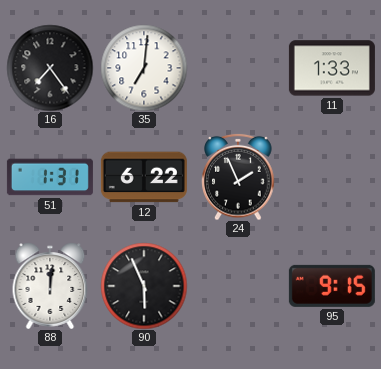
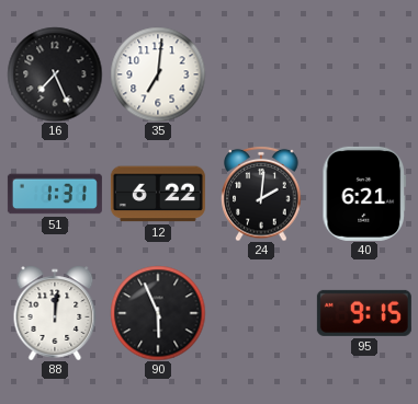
16: 7:24 -> 7:26 (55, 74)
11: 1:33 -> none (332, 68)
24: 1:56 -> 2:01 (261, 194)
40: none -> 6:21 (364, 194)
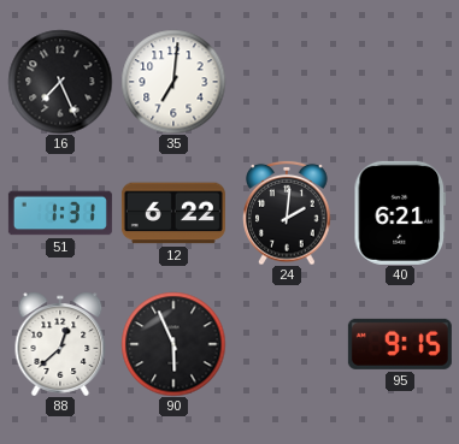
88: 12:01 -> 12:38 (60, 344)
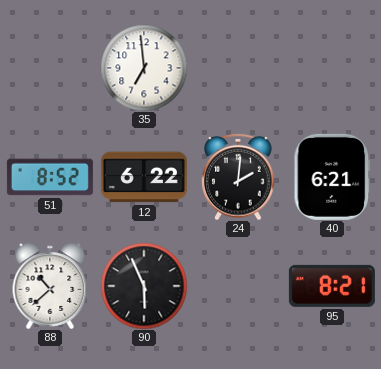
16: 7:26 -> none (60, 82)
35: 7:01 -> 6:59 (144, 68)
51: 1:31 -> 8:52 (50, 177)
88: 12:38 -> 10:38 (50, 286)
95: 9:15 -> 8:21 (332, 286)
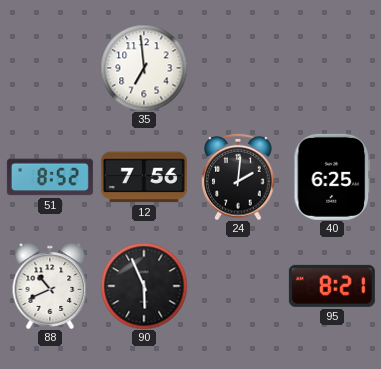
12: 6:22 -> 7:56 (144, 177)
40: 6:21 -> 6:25 (332, 177)
88: 10:38 -> 10:41 (50, 286)
